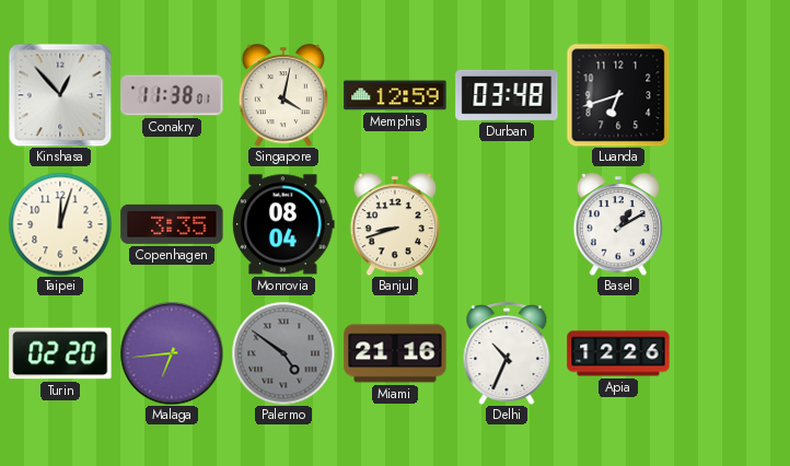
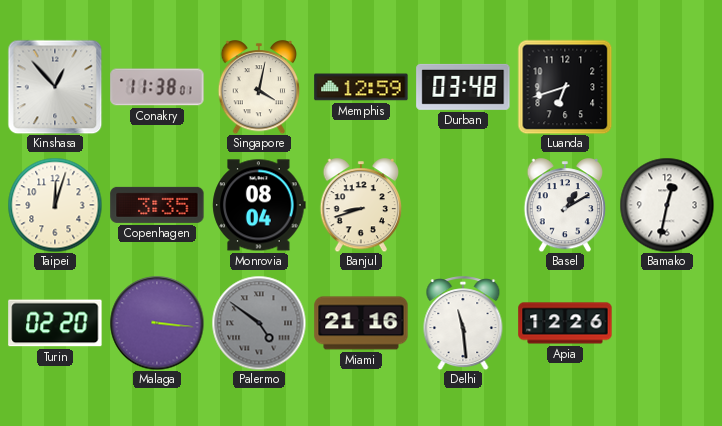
Bamako: none -> 12:32 (667, 205)
Malaga: 6:44 -> 3:16 (157, 323)
Delhi: 10:34 -> 11:29 (463, 323)
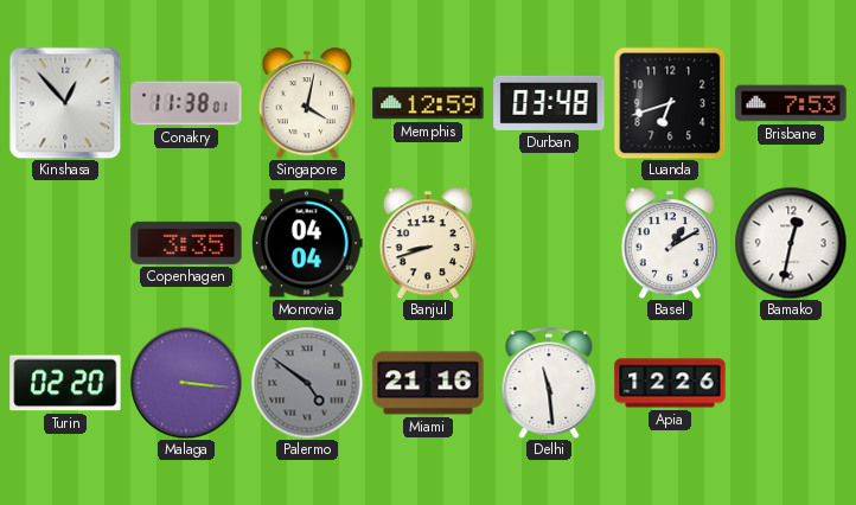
Brisbane: none -> 7:53 (791, 103)
Taipei: 12:03 -> none (55, 205)
Monrovia: 08:04 -> 04:04 (307, 243)
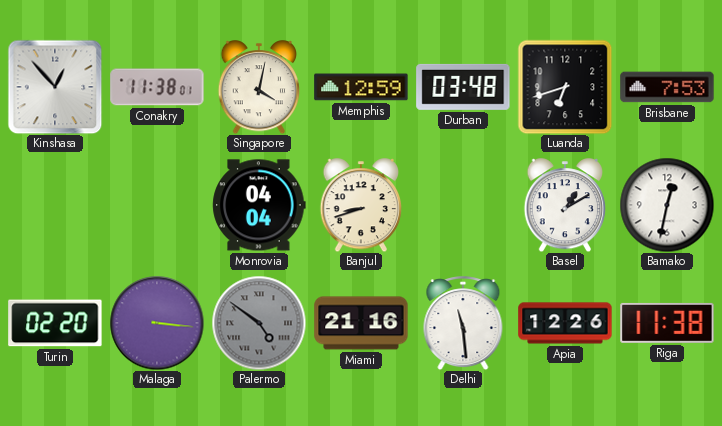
Copenhagen: 3:35 -> none (186, 243)
Riga: none -> 11:38 (667, 323)
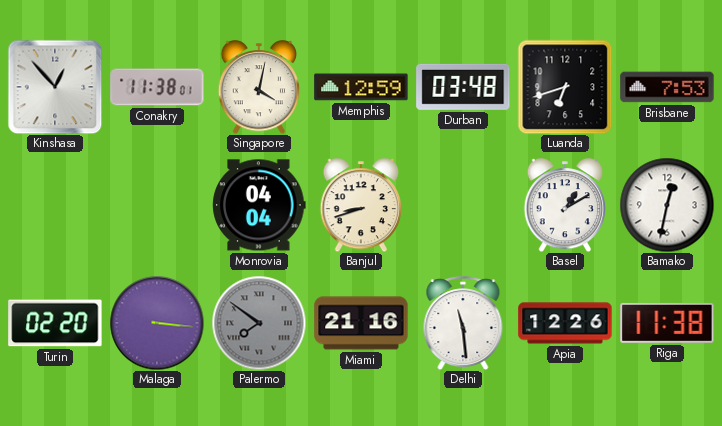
Palermo: 4:51 -> 7:51 (259, 323)
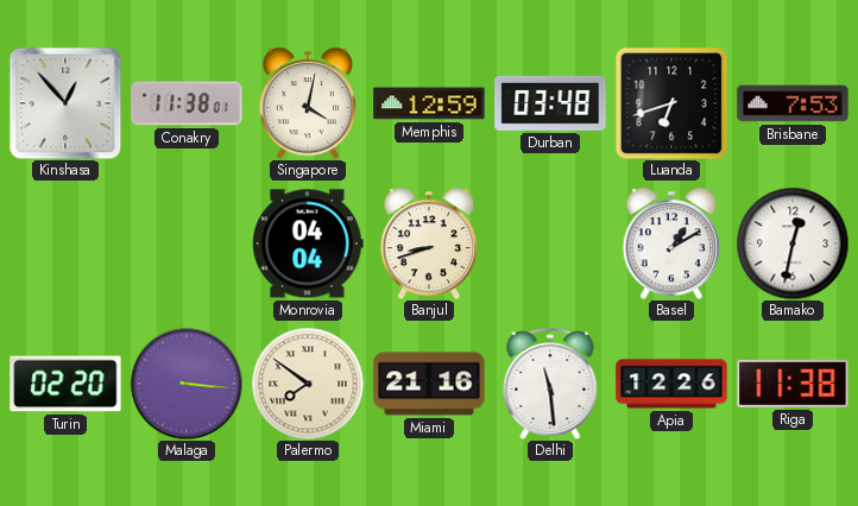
Palermo dial: grey -> cream (308, 384)
